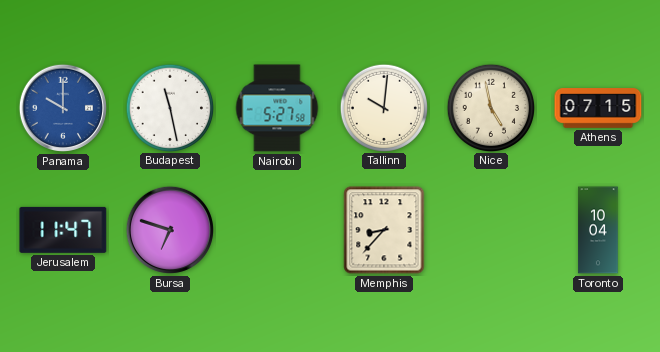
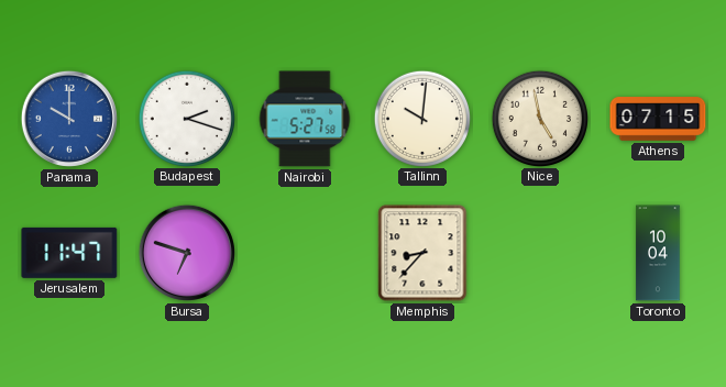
Budapest: 11:28 -> 2:18 (186, 118)
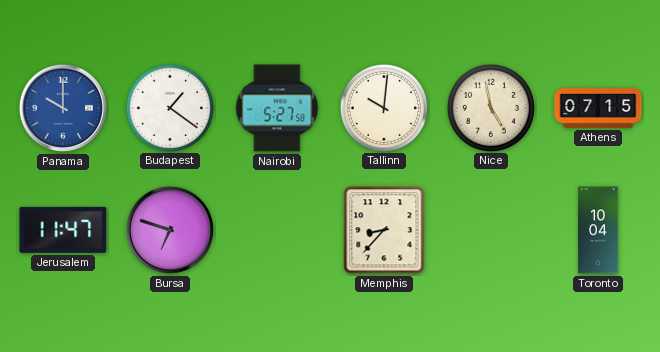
Budapest: 2:18 -> 1:21 (169, 107)
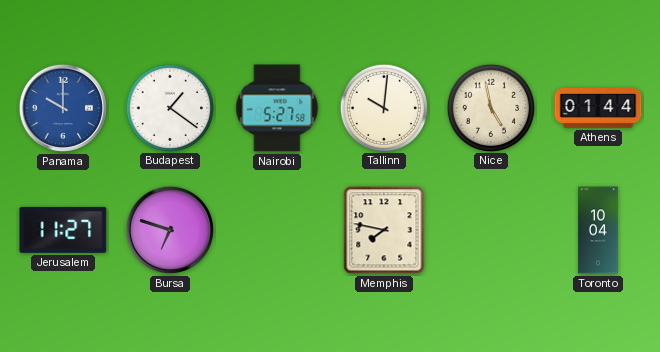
Athens: 07:15 -> 01:44 (598, 108)
Jerusalem: 11:47 -> 11:27 (63, 230)
Memphis: 8:37 -> 7:47 (384, 230)
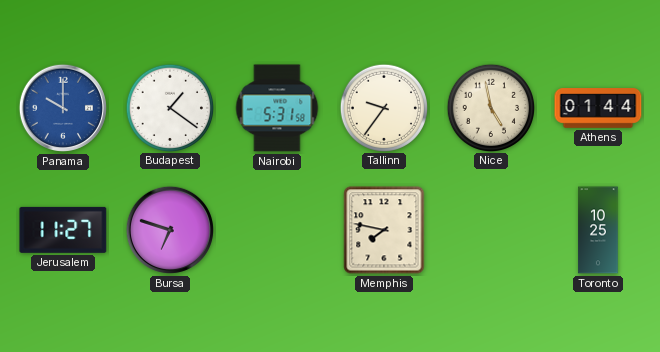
Nairobi: 5:27 -> 5:31 (277, 108)
Tallinn: 10:01 -> 9:36 (383, 107)
Toronto: 10:04 -> 10:25 (598, 230)
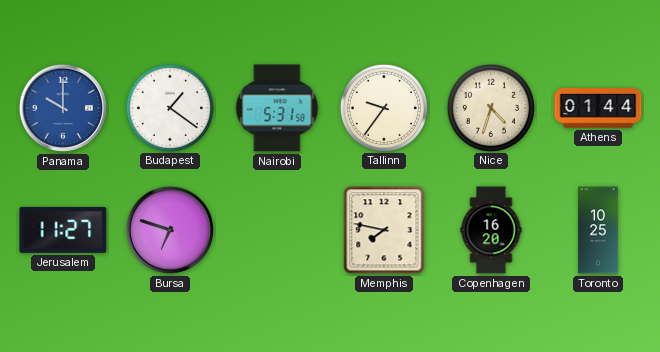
Nice: 4:58 -> 4:33 (490, 107)
Copenhagen: none -> 16:20 (491, 230)
